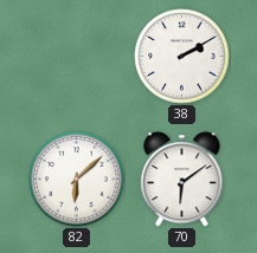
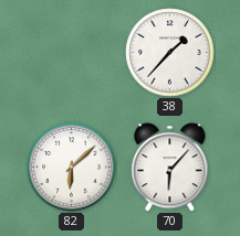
38: 2:10 -> 1:37 (170, 53)
70: 6:09 -> 6:07 (170, 168)
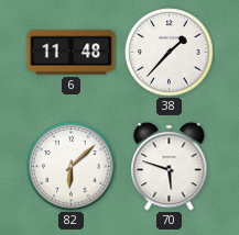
6: none -> 11:48 (72, 53)
70: 6:07 -> 5:48 (170, 167)
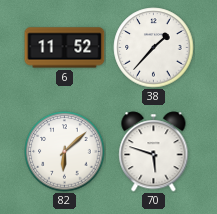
6: 11:48 -> 11:52 (65, 48)
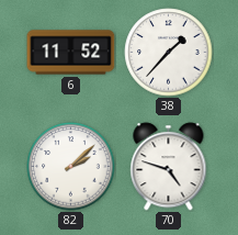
82: 6:08 -> 2:08 (71, 167)
70: 5:48 -> 4:48 (169, 167)
